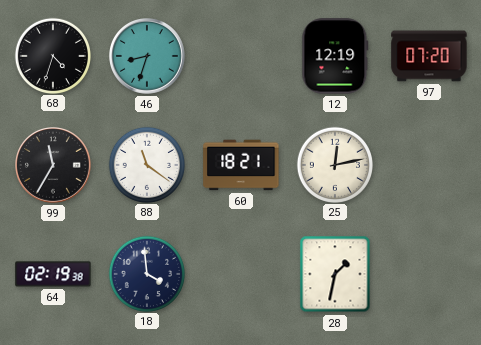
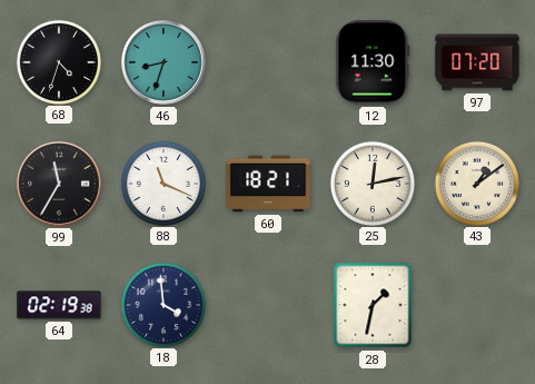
12: 12:19 -> 11:30 (373, 62)
88: 11:21 -> 11:19 (162, 183)
43: none -> 1:09 (476, 183)
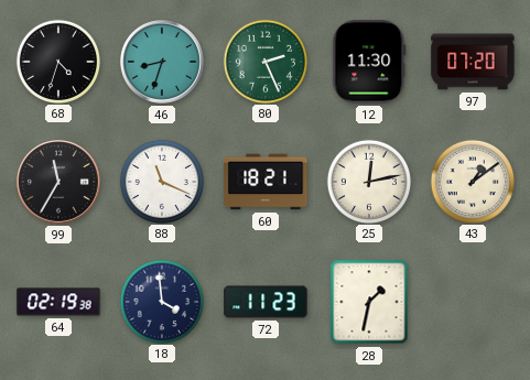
80: none -> 2:26 (264, 61)
72: none -> 11:23 (266, 302)
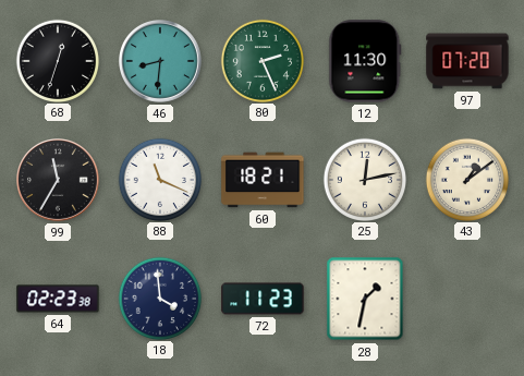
68: 4:33 -> 12:33 (57, 60)
46: 8:33 -> 8:31 (161, 62)
64: 02:19 -> 02:23 (58, 299)
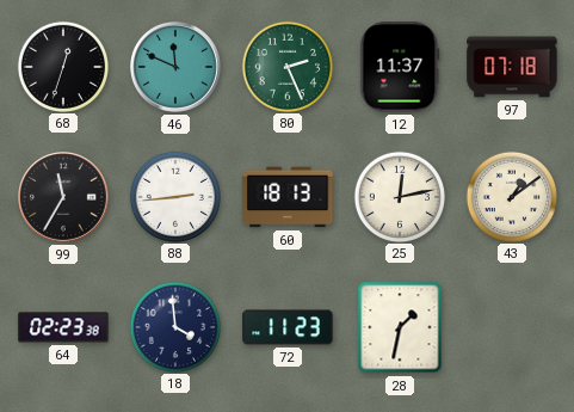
46: 8:31 -> 11:49 (177, 68)
12: 11:30 -> 11:37 (400, 67)
97: 07:20 -> 07:18 (512, 67)
88: 11:19 -> 2:44 (174, 196)
60: 18:21 -> 18:13 (288, 197)
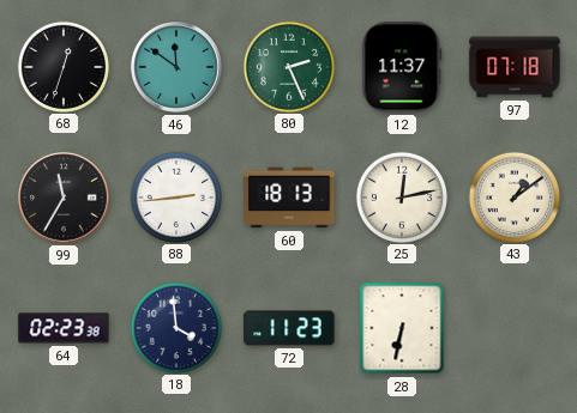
46: 11:49 -> 11:51 (178, 68)
28: 1:32 -> 6:32 (402, 328)
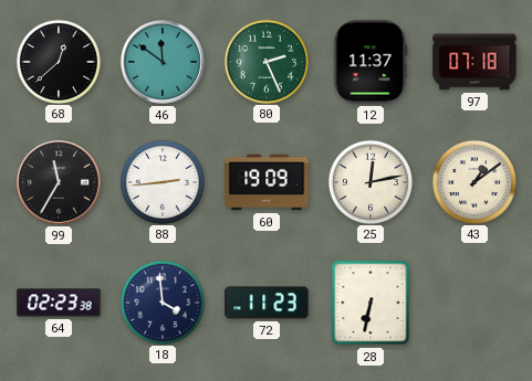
68: 12:33 -> 12:38 (58, 61)
60: 18:13 -> 19:09 (267, 182)
